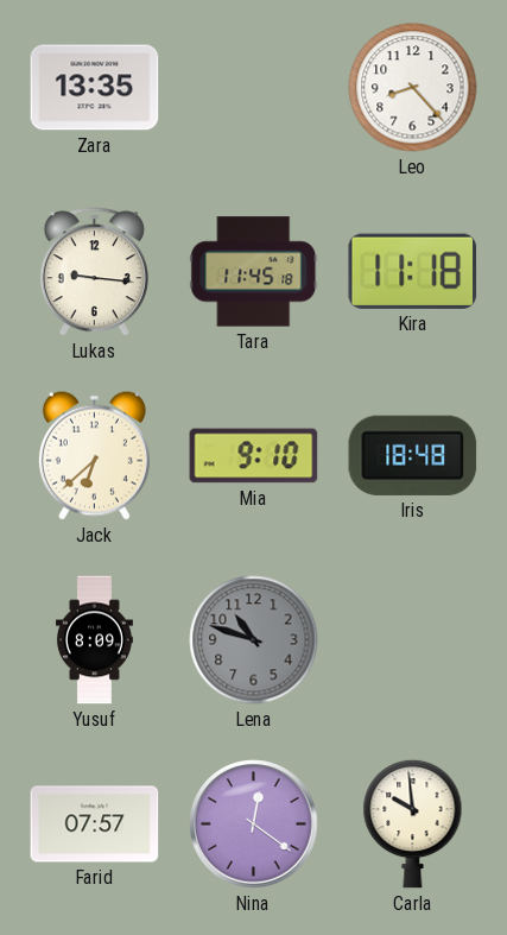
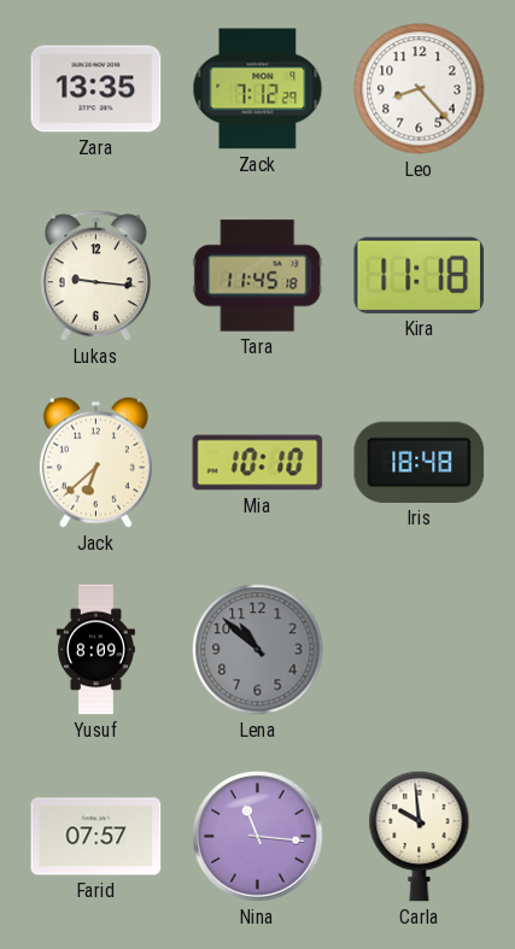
Zack: none -> 7:12 (258, 89)
Mia: 9:10 -> 10:10 (258, 463)
Lena: 10:48 -> 10:52 (258, 650)
Nina: 12:21 -> 11:16 (258, 837)
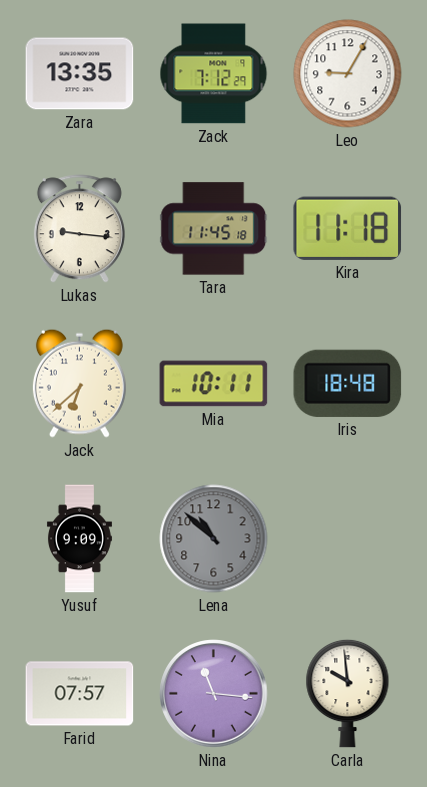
Leo: 8:23 -> 9:05 (348, 74)
Mia: 10:10 -> 10:11 (214, 384)
Yusuf: 8:09 -> 9:09 (79, 539)
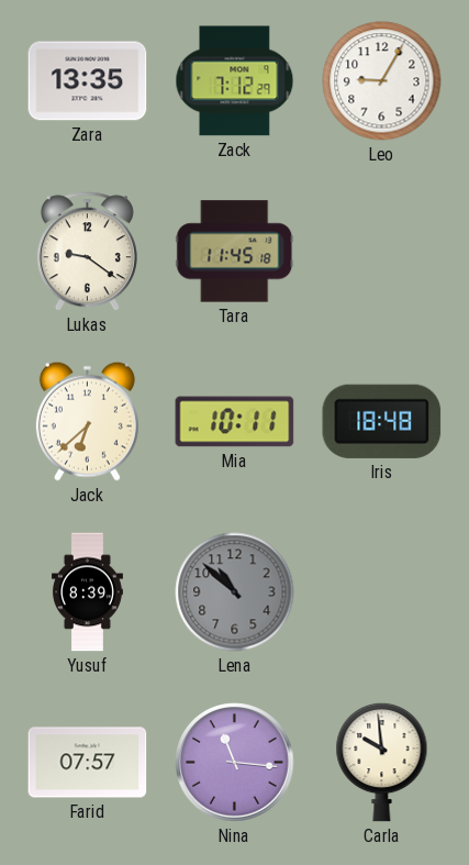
Lukas: 9:16 -> 9:21 (87, 252)
Kira: 11:18 -> none (348, 228)
Yusuf: 9:09 -> 8:39 (87, 592)
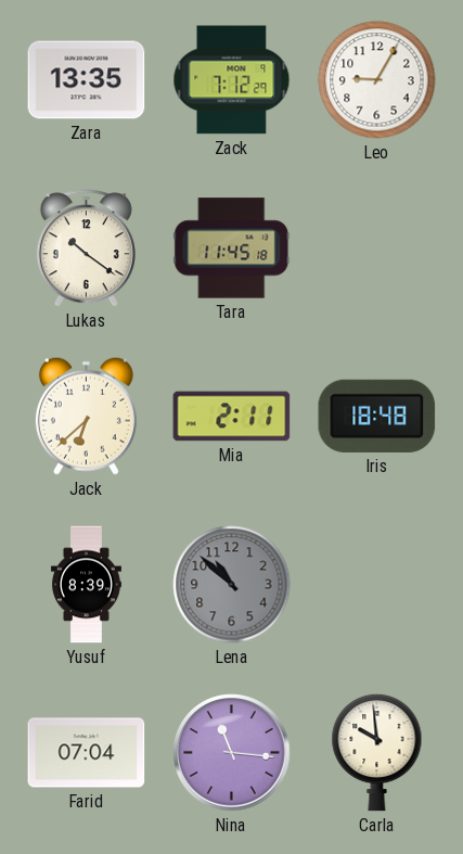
Lukas: 9:21 -> 10:21 (86, 248)
Mia: 10:11 -> 2:11 (232, 417)
Farid: 07:57 -> 07:04 (87, 753)
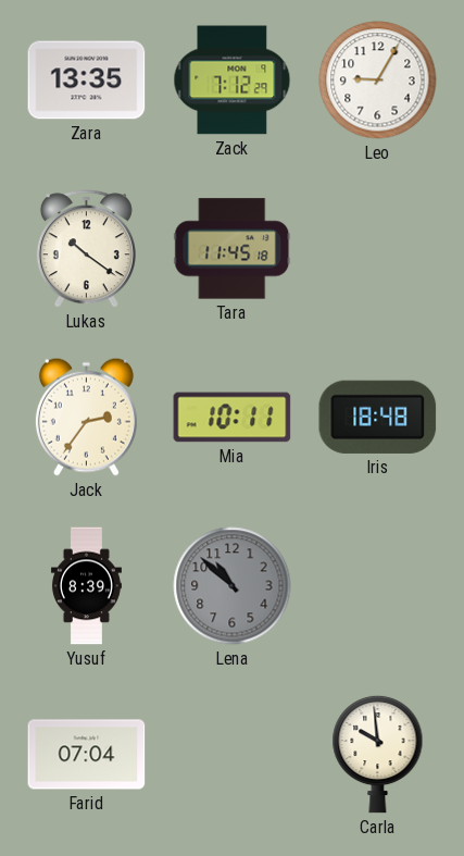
Jack: 6:38 -> 2:36 (86, 417)
Mia: 2:11 -> 10:11 (233, 418)
Nina: 11:16 -> none (232, 753)
